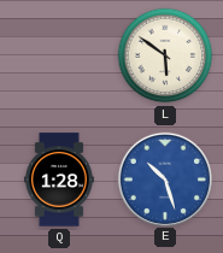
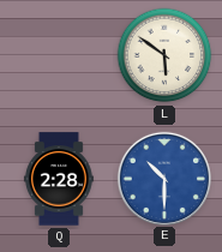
Q: 1:28 -> 2:28 (59, 179)
E: 10:27 -> 10:30 (163, 178)
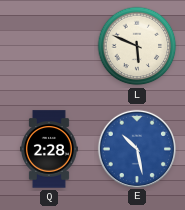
L: 5:51 -> 5:49 (137, 46)
E: 10:30 -> 10:28 (136, 148)
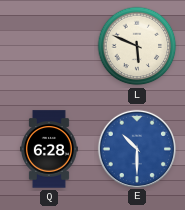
Q: 2:28 -> 6:28 (49, 149)
E: 10:28 -> 10:30 (136, 148)
